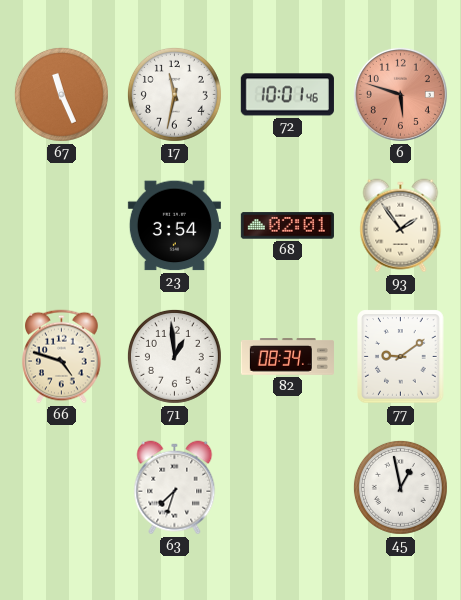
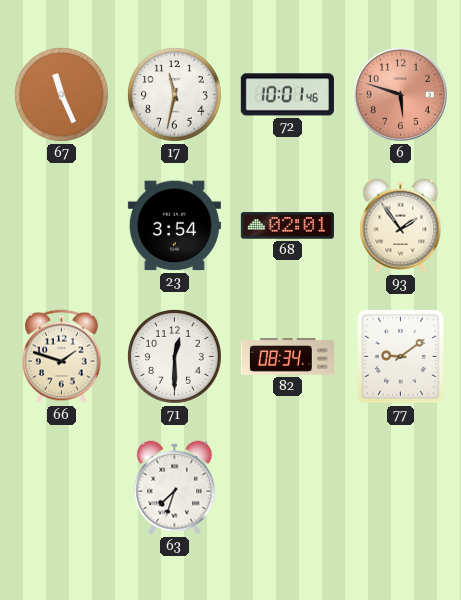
66: 4:48 -> 1:48 (62, 357)
71: 12:59 -> 12:30 (174, 356)
45: 12:58 -> none (400, 487)
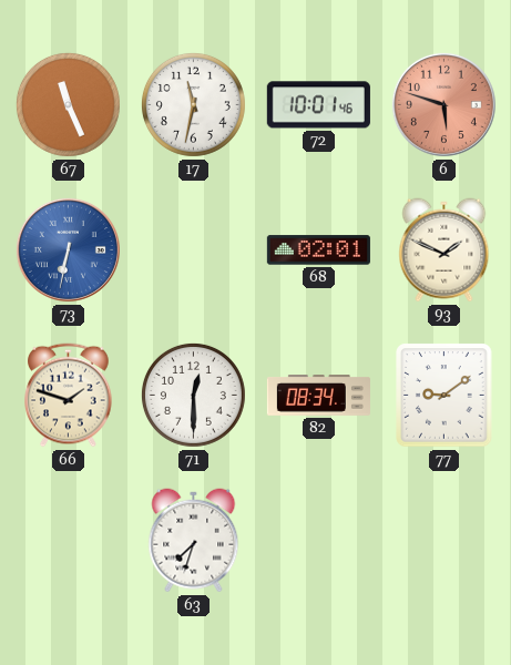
73: none -> 6:32 (68, 249)
23: 3:54 -> none (174, 226)
93: 1:54 -> 1:49 (444, 250)
